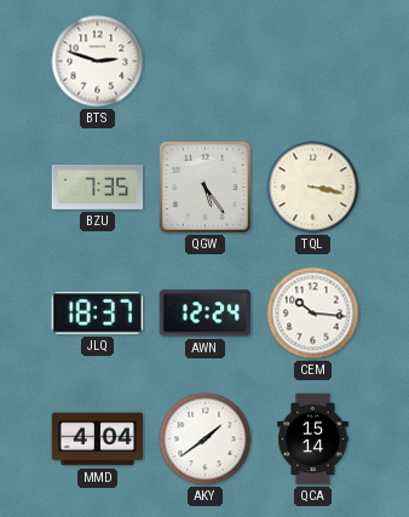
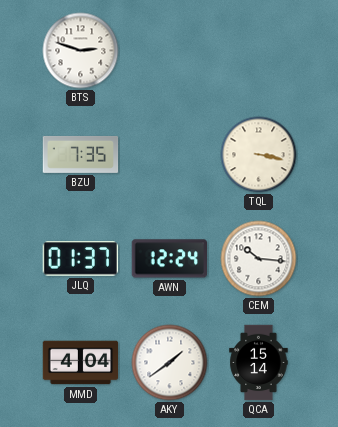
QGW: 5:24 -> none (204, 186)
JLQ: 18:37 -> 01:37 (80, 259)
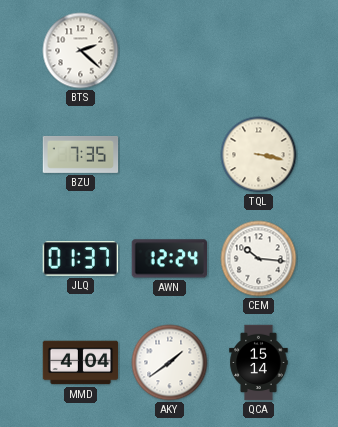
BTS: 2:48 -> 2:22 (81, 51)
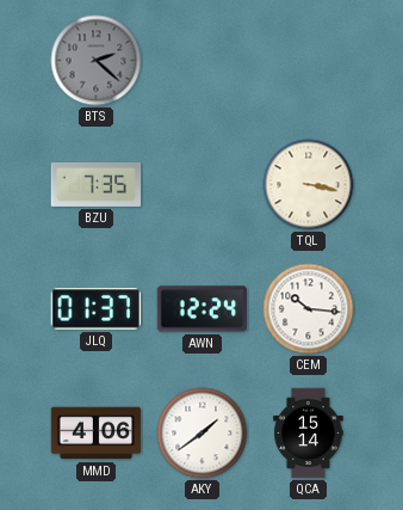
BTS dial: white -> grey (97, 61)
MMD: 4:04 -> 4:06 (97, 434)
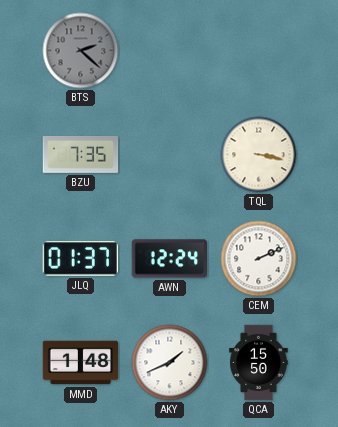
CEM: 10:16 -> 2:11 (259, 259)
MMD: 4:06 -> 1:48 (81, 363)
AKY: 1:39 -> 1:41 (170, 363)
QCA: 15:14 -> 15:50 (259, 363)
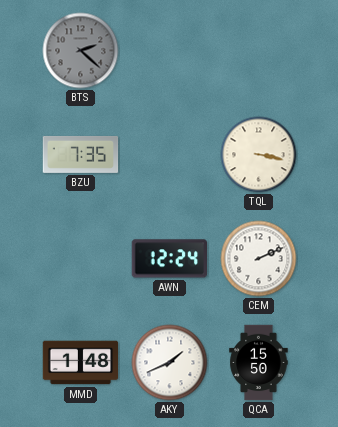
JLQ: 01:37 -> none (80, 259)
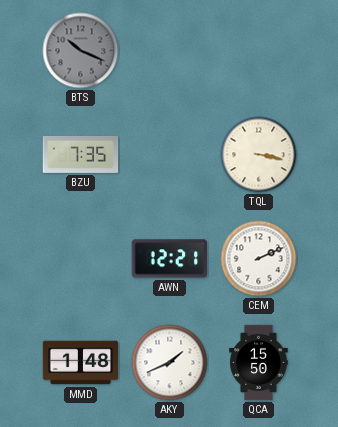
BTS: 2:22 -> 10:19 (81, 51)
AWN: 12:24 -> 12:21 (169, 259)
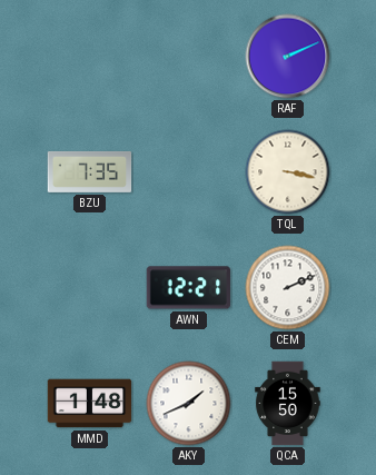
BTS: 10:19 -> none (81, 51)
RAF: none -> 2:11 (288, 57)
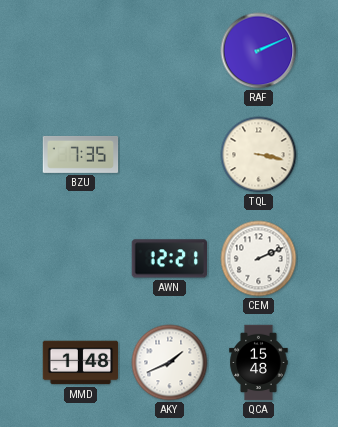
QCA: 15:50 -> 15:48 (259, 363)
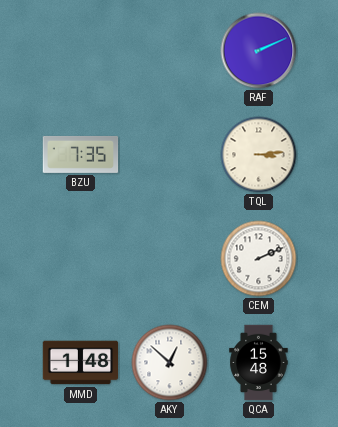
TQL: 3:17 -> 3:14 (259, 155)
AWN: 12:21 -> none (169, 259)
AKY: 1:41 -> 12:52 (170, 363)
